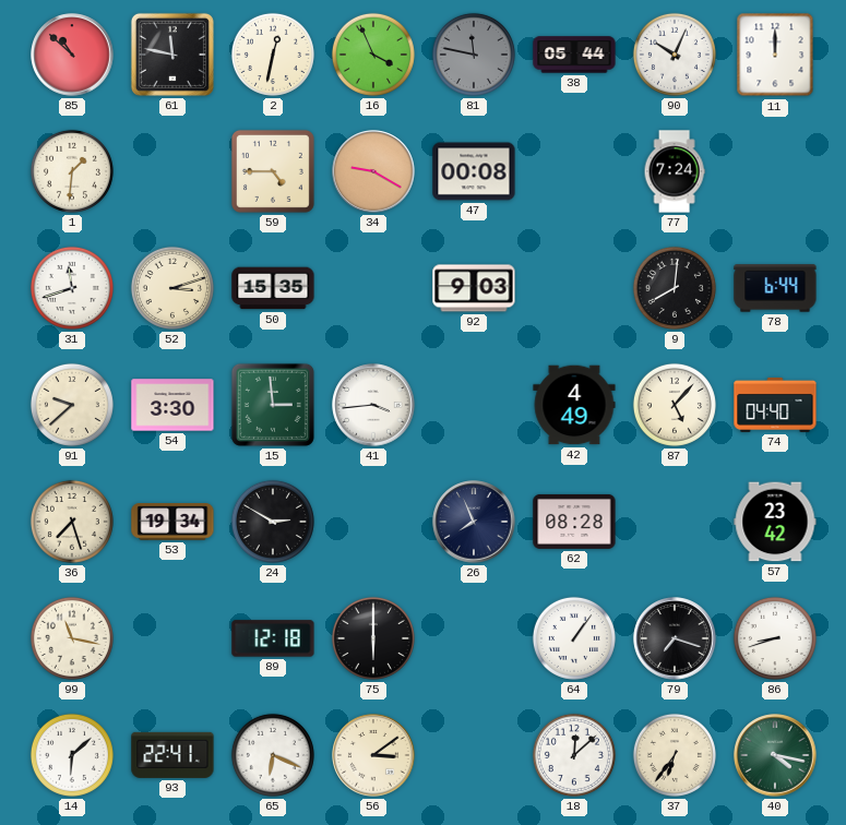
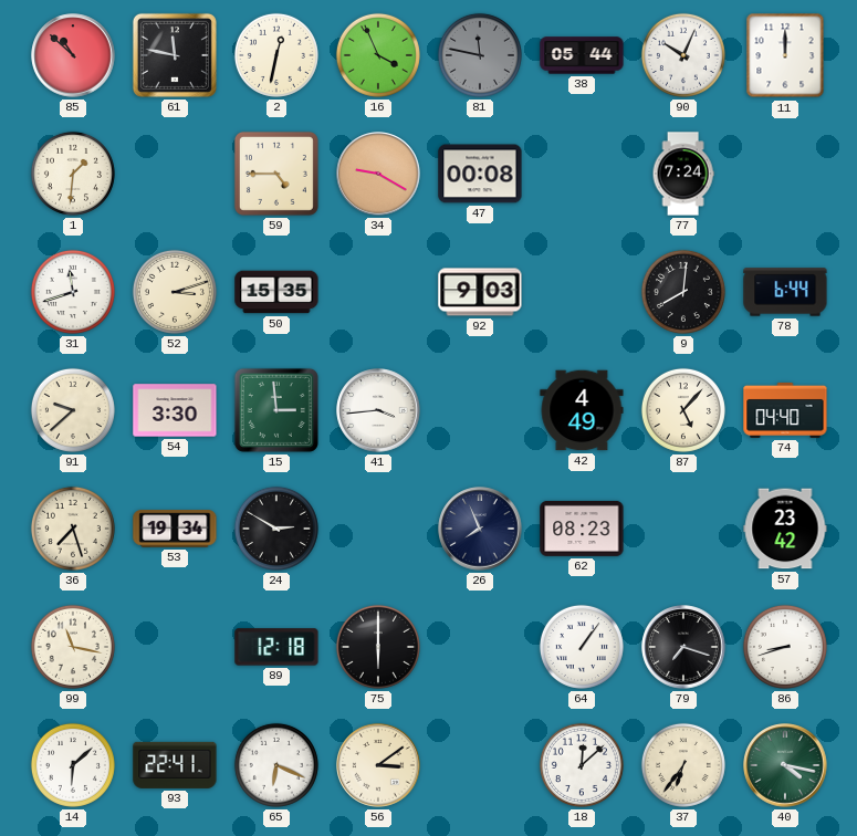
62: 08:28 -> 08:23 (582, 529)
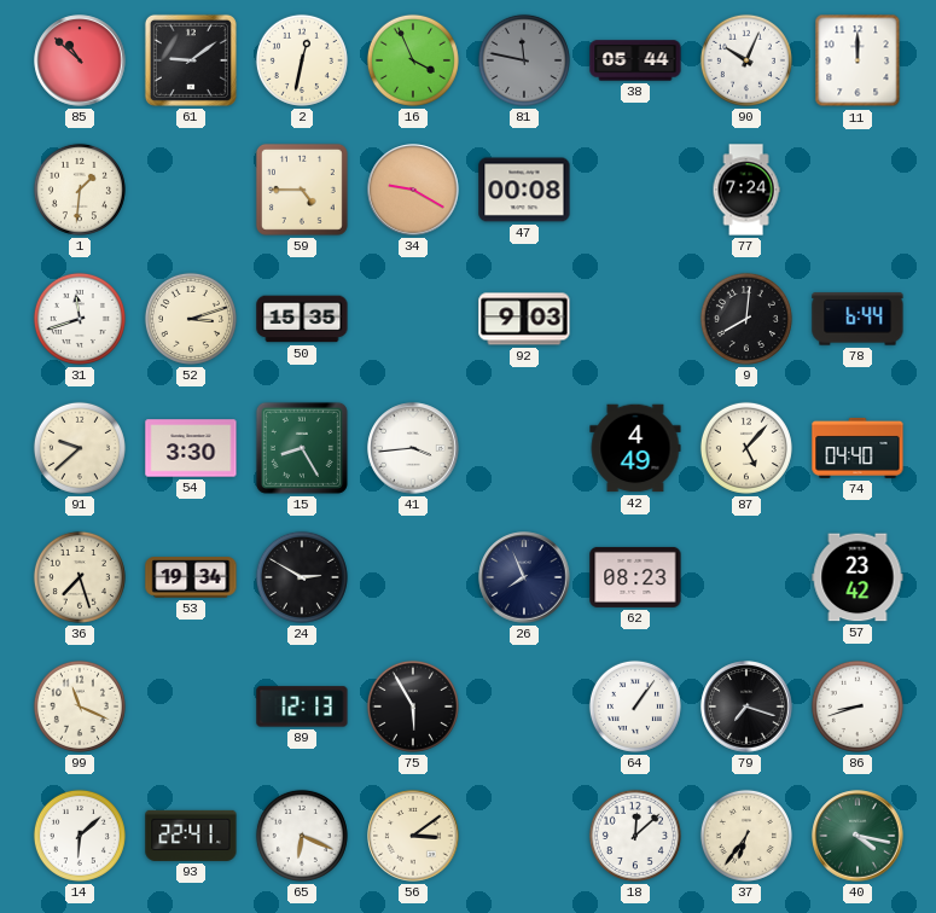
61: 11:47 -> 9:09 (191, 60)
15: 2:59 -> 8:25 (302, 448)
99: 11:17 -> 11:19 (80, 706)
89: 12:18 -> 12:13 (302, 706)
75: 6:00 -> 5:55 (413, 706)
